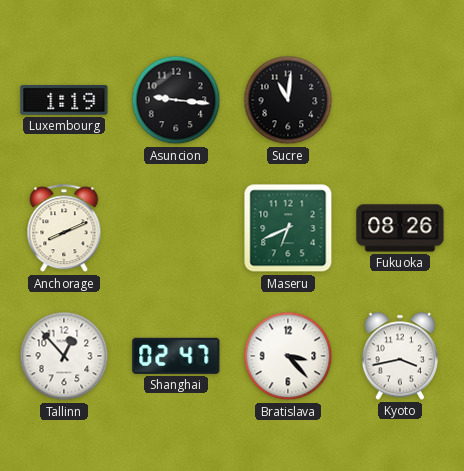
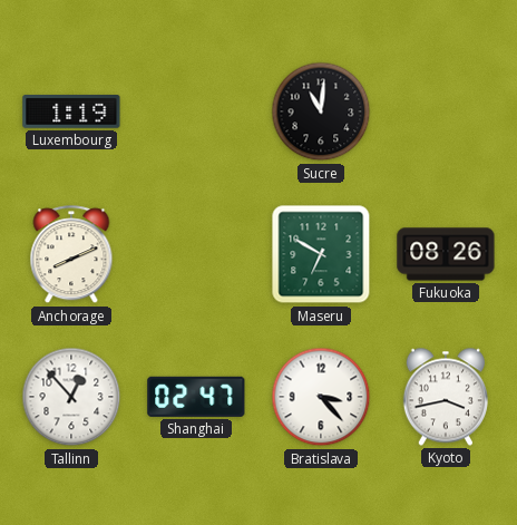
Asuncion: 9:16 -> none (176, 100)
Maseru: 6:41 -> 6:50 (321, 254)
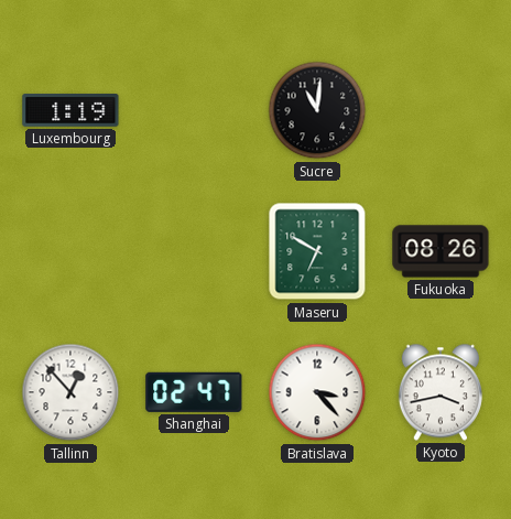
Anchorage: 8:11 -> none (71, 255)
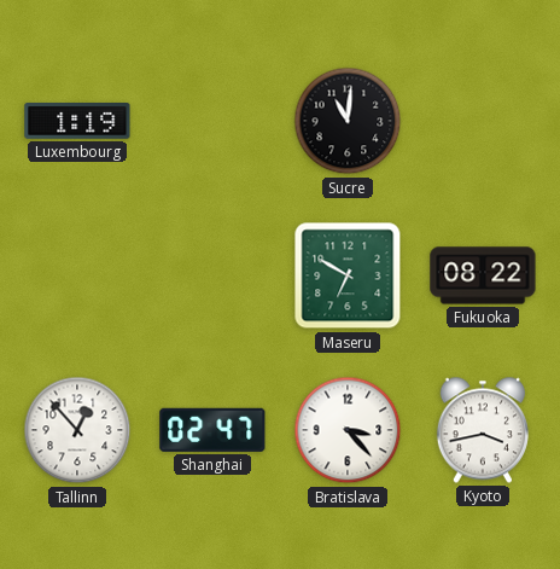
Fukuoka: 08:26 -> 08:22 (483, 275)
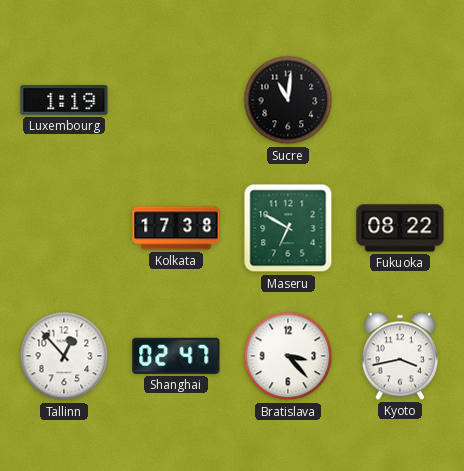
Kolkata: none -> 17:38 (176, 228)
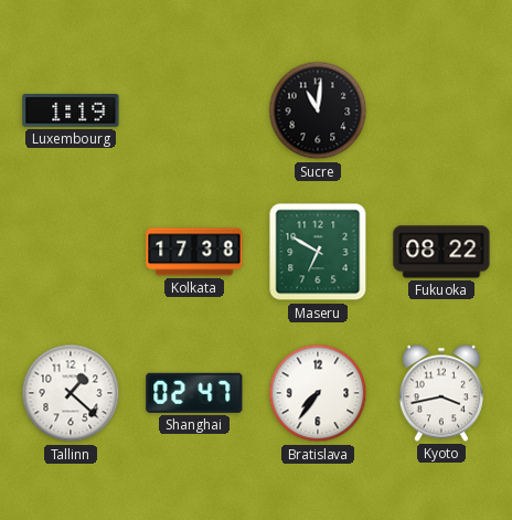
Tallinn: 12:53 -> 1:22 (71, 393)
Bratislava: 3:23 -> 7:36 (318, 393)
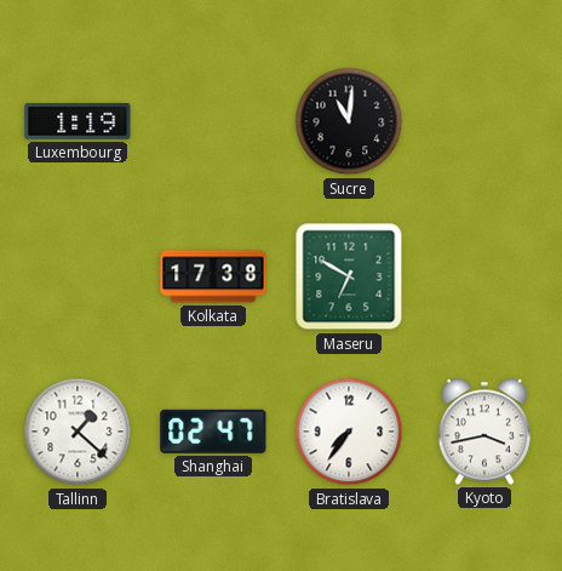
Fukuoka: 08:22 -> none (441, 252)
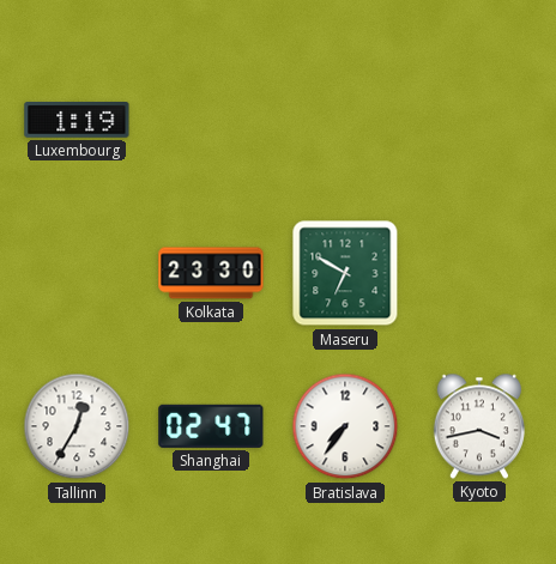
Sucre: 11:01 -> none (349, 121)
Kolkata: 17:38 -> 23:30 (211, 273)
Tallinn: 1:22 -> 12:35 (77, 426)
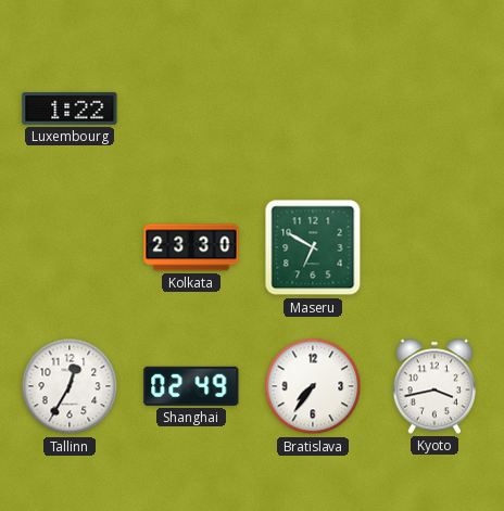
Luxembourg: 1:19 -> 1:22 (70, 110)
Shanghai: 02:47 -> 02:49 (191, 386)
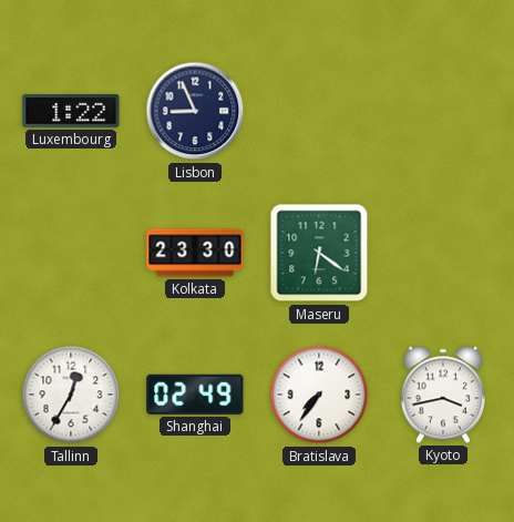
Lisbon: none -> 8:56 (195, 111)
Maseru: 6:50 -> 6:21 (319, 253)
